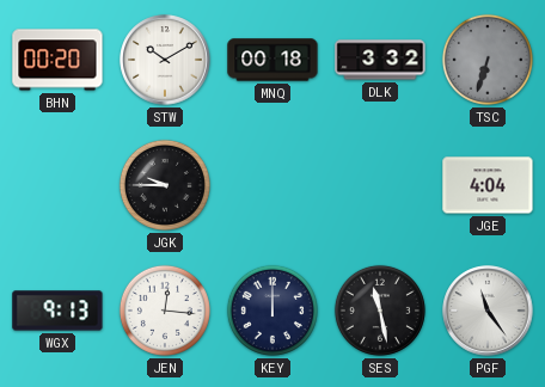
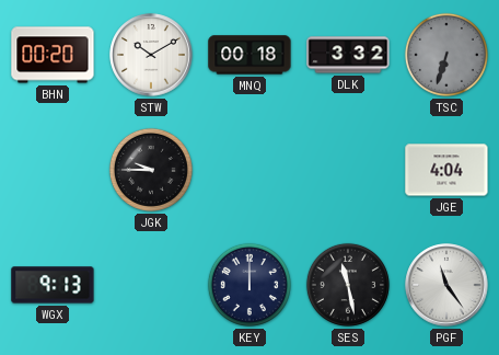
JEN: 12:16 -> none (165, 311)
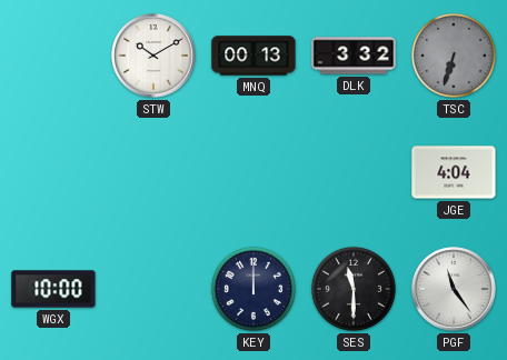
BHN: 00:20 -> none (53, 55)
MNQ: 00:18 -> 00:13 (254, 56)
JGK: 9:45 -> none (151, 170)
WGX: 9:13 -> 10:00 (53, 289)
SES: 11:28 -> 11:30 (354, 289)
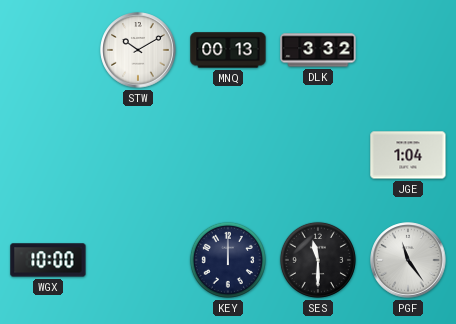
TSC: 6:33 -> none (454, 56)
JGE: 4:04 -> 1:04 (408, 155)
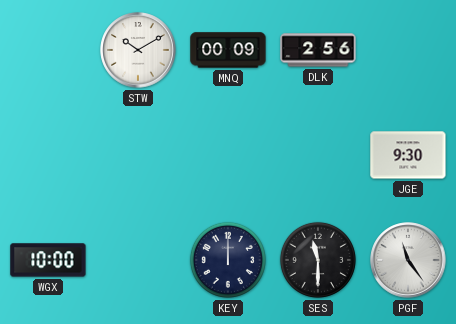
MNQ: 00:13 -> 00:09 (228, 50)
DLK: 3:32 -> 2:56 (318, 50)
JGE: 1:04 -> 9:30 (408, 155)
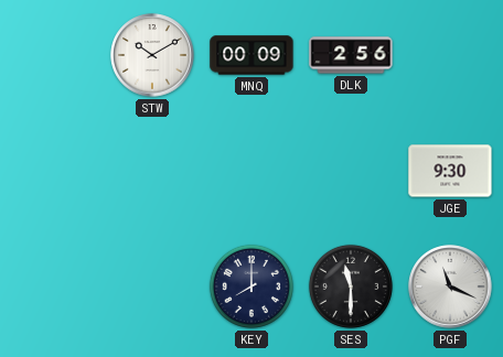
WGX: 10:00 -> none (48, 260)
KEY: 12:00 -> 8:00 (251, 286)
PGF: 11:24 -> 11:19 (450, 286)
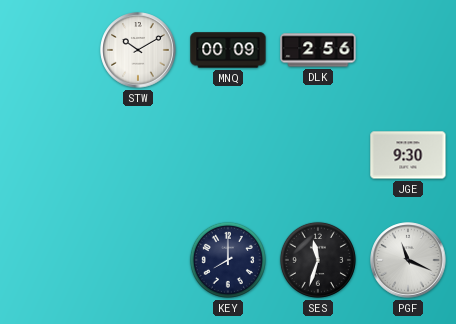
SES: 11:30 -> 11:33 (318, 260)
